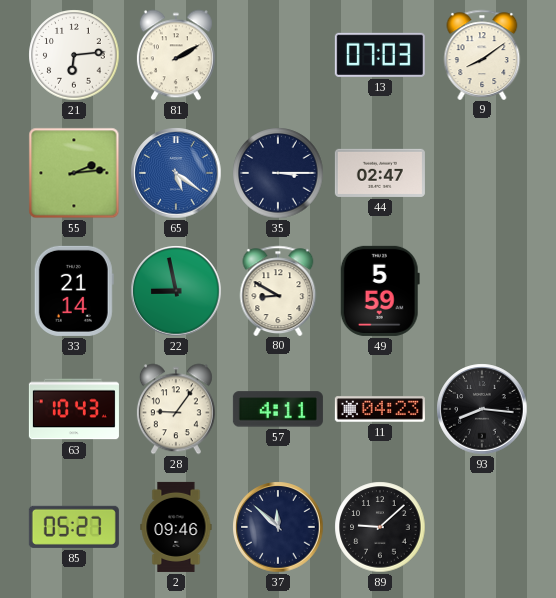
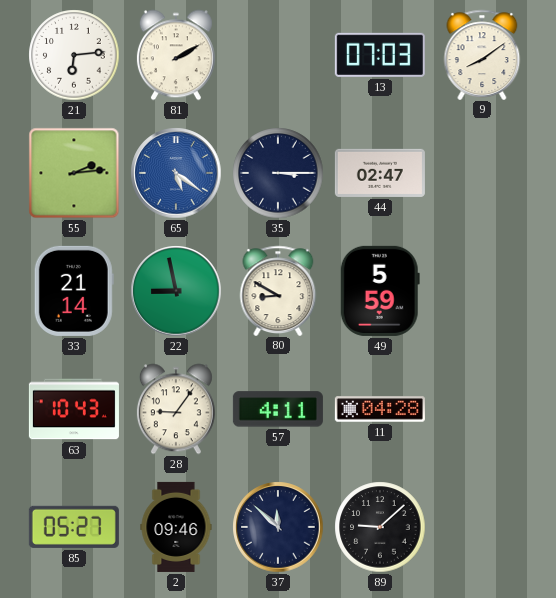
11: 04:23 -> 04:28 (380, 409)
93: 8:16 -> none (482, 409)
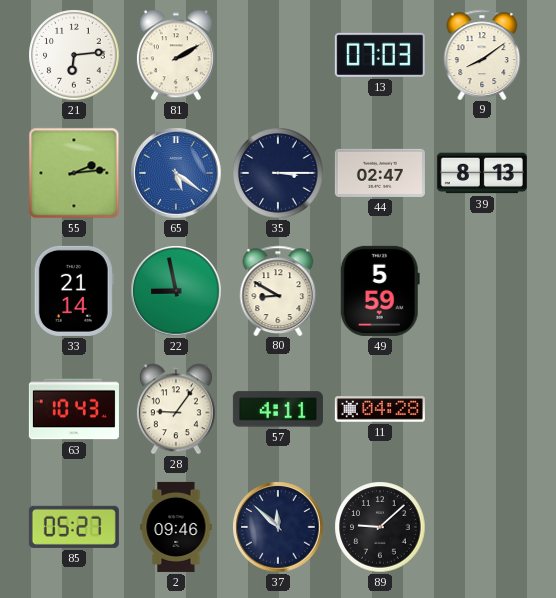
39: none -> 8:13 (482, 173)
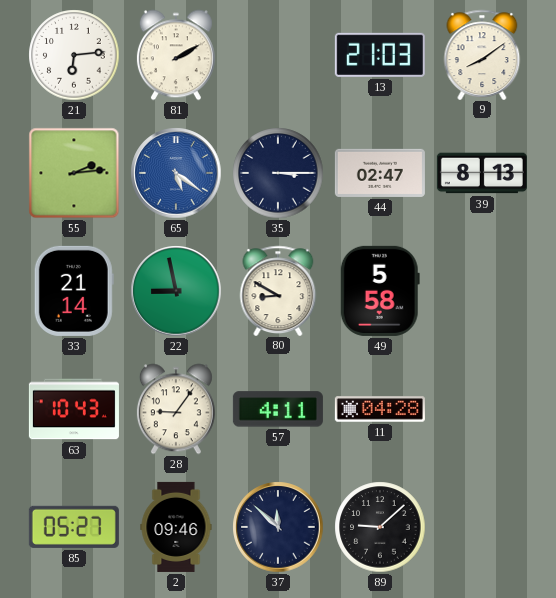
13: 07:03 -> 21:03 (380, 55)
49: 5:59 -> 5:58 (380, 291)
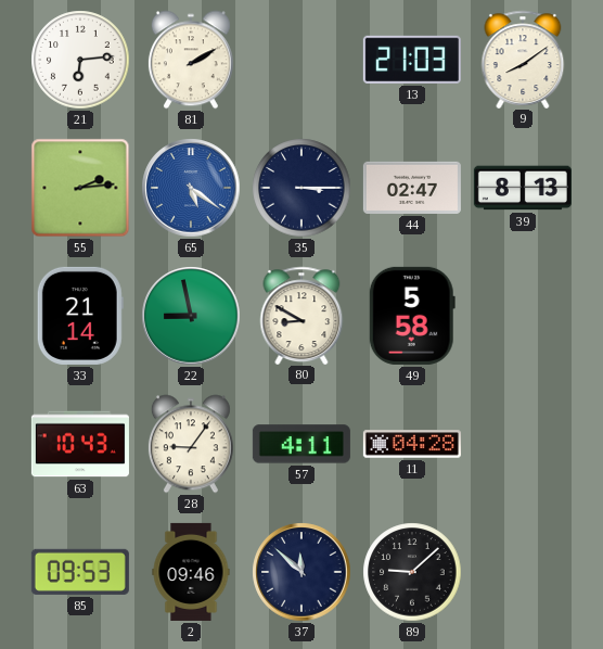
85: 05:27 -> 09:53 (80, 572)
